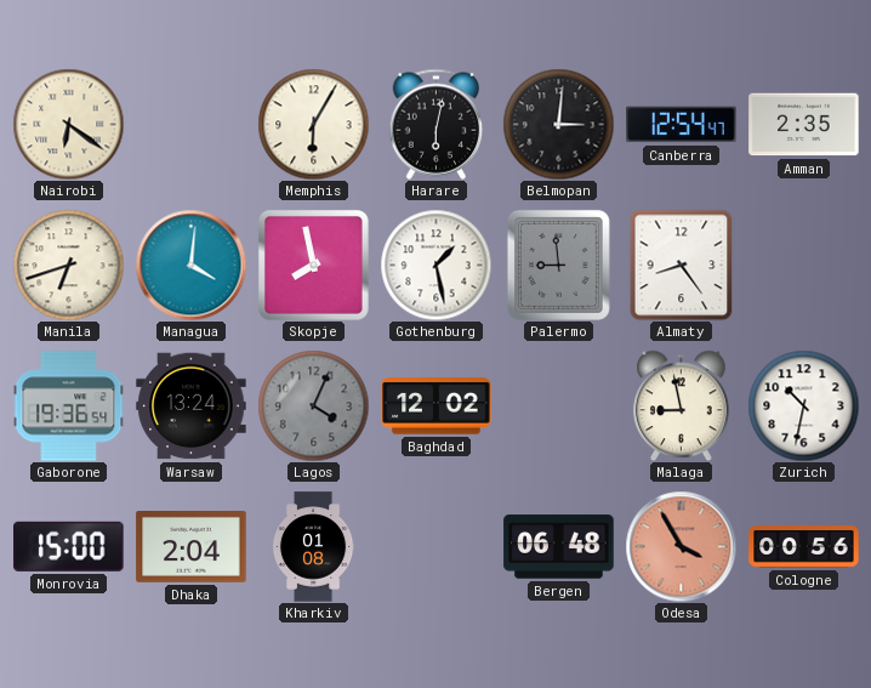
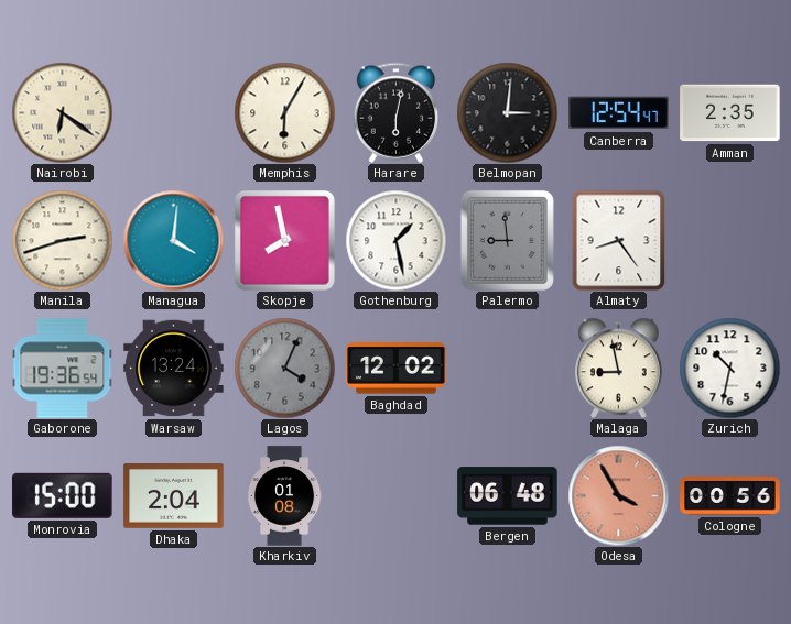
Manila: 6:42 -> 2:42 (62, 240)
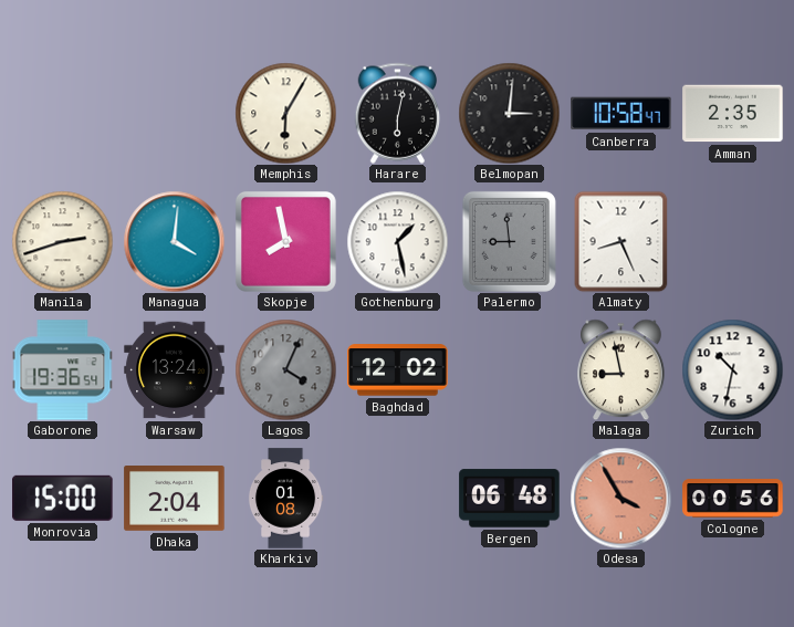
Nairobi: 6:21 -> none (62, 112)
Canberra: 12:54 -> 10:58 (621, 114)
Almaty: 8:24 -> 8:26 (621, 241)
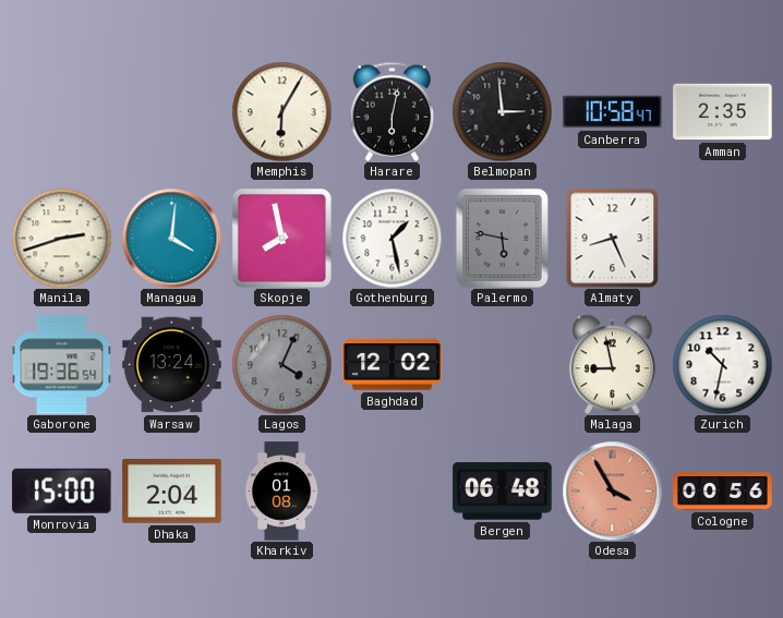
Belmopan: 3:01 -> 2:59 (502, 111)
Palermo: 8:59 -> 5:47 (502, 238)
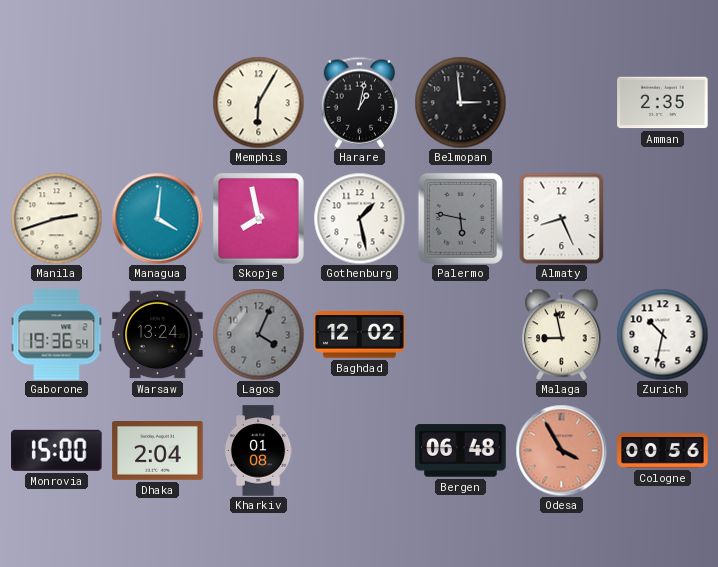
Harare: 6:02 -> 1:02 (360, 102)
Canberra: 10:58 -> none (613, 112)
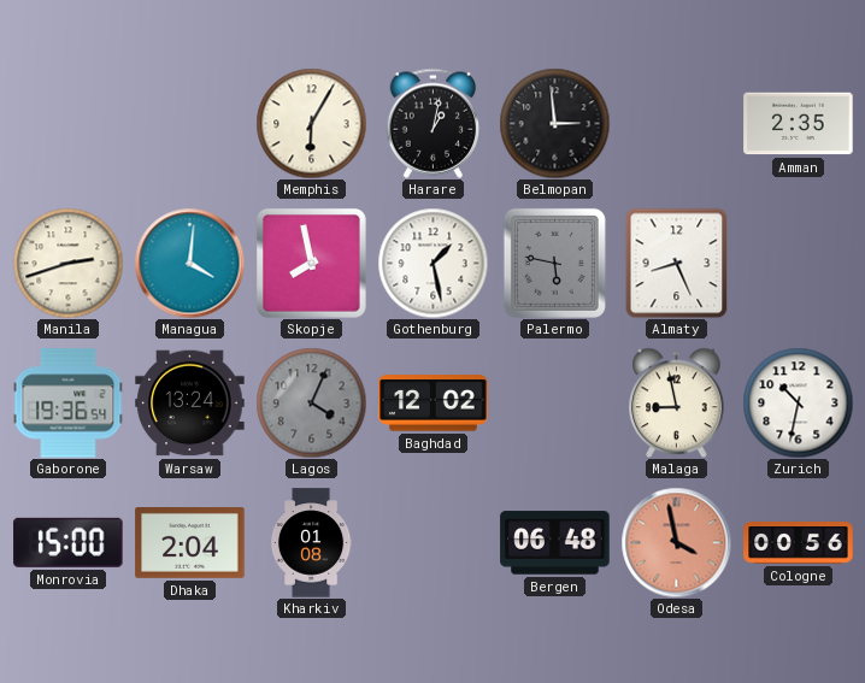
Odesa: 3:55 -> 3:58 (676, 542)
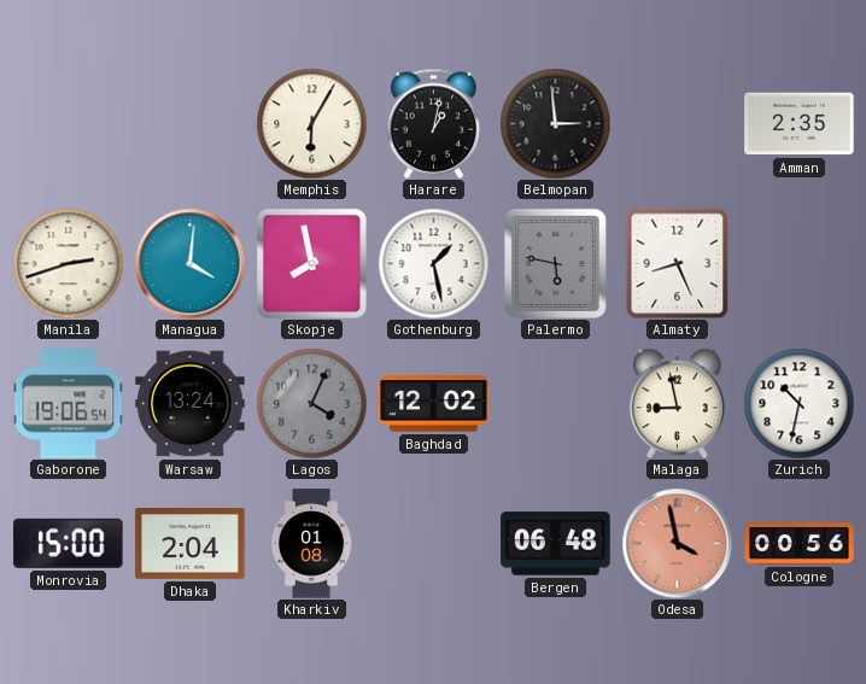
Gaborone: 19:36 -> 19:06 (68, 404)
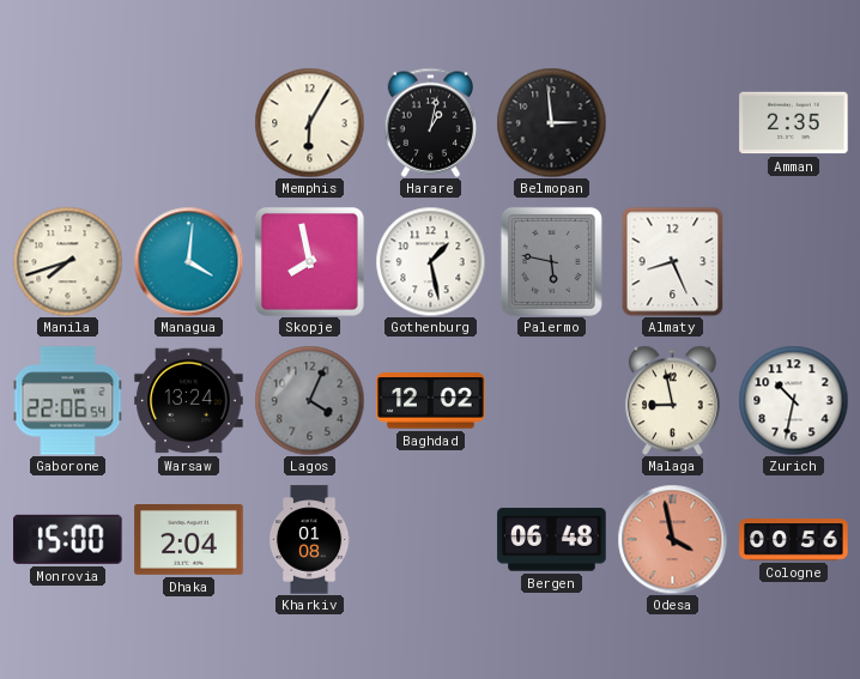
Manila: 2:42 -> 7:42 (67, 261)
Gaborone: 19:06 -> 22:06 (67, 401)
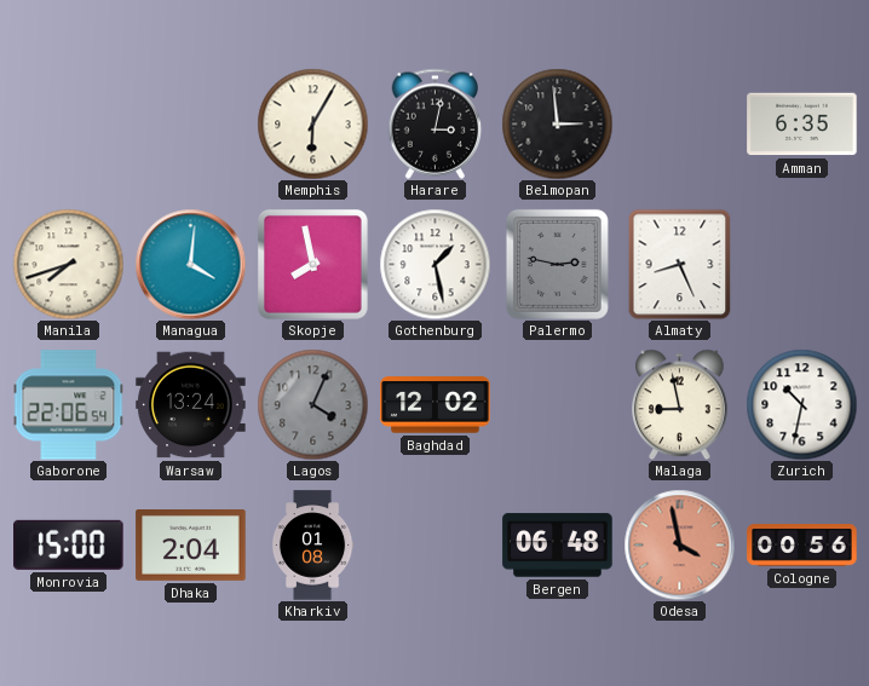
Harare: 1:02 -> 3:02 (436, 123)
Amman: 2:35 -> 6:35 (802, 125)
Palermo: 5:47 -> 2:47 (557, 264)
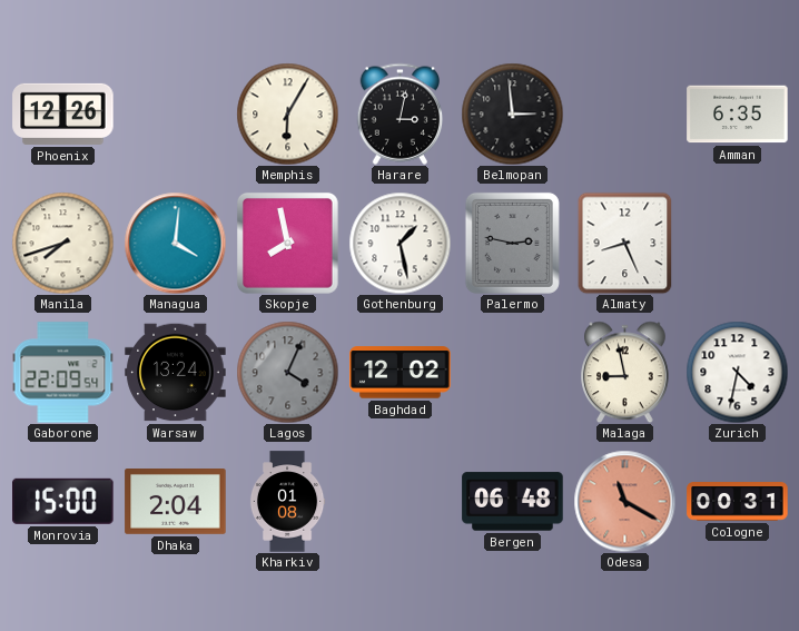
Phoenix: none -> 12:26 (63, 114)
Gaborone: 22:06 -> 22:09 (62, 373)
Zurich: 10:32 -> 4:32 (737, 372)
Odesa: 3:58 -> 11:20 (624, 501)
Cologne: 00:56 -> 00:31 (738, 502)
